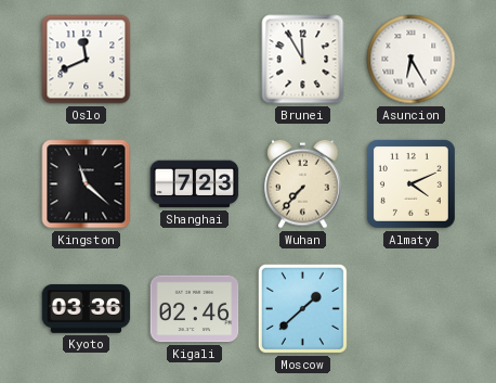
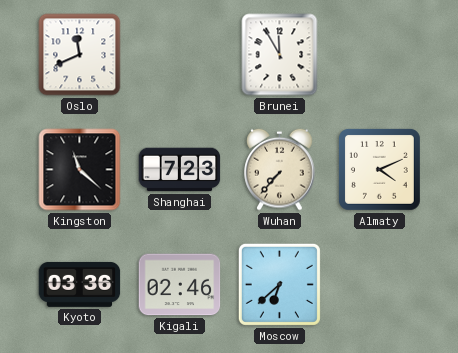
Asuncion: 6:25 -> none (412, 60)
Moscow: 1:38 -> 6:38 (279, 284)
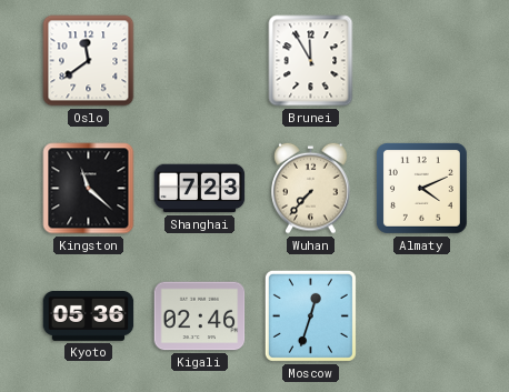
Oslo: 11:41 -> 11:39 (89, 61)
Kyoto: 03:36 -> 05:36 (89, 315)
Moscow: 6:38 -> 12:33 (310, 315)
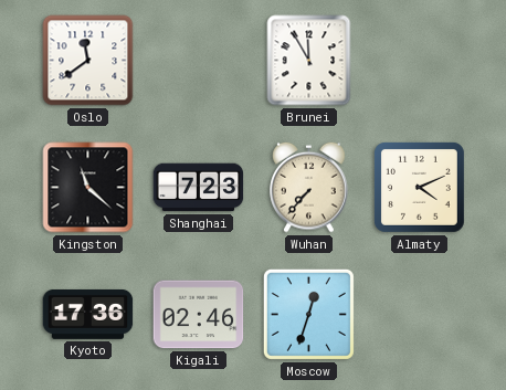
Kyoto: 05:36 -> 17:36 (88, 314)
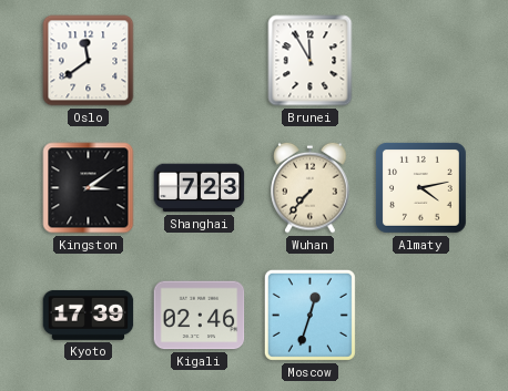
Kingston: 11:22 -> 3:09 (89, 188)
Almaty: 4:11 -> 4:13 (420, 187)
Kyoto: 17:36 -> 17:39 (89, 315)
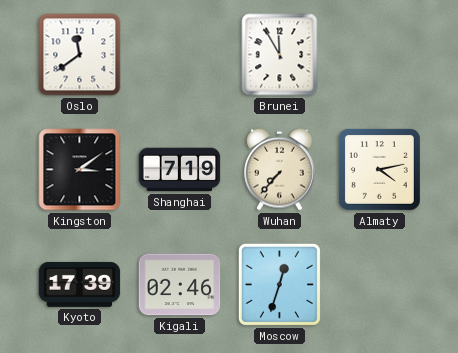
Shanghai: 7:23 -> 7:19 (180, 170)
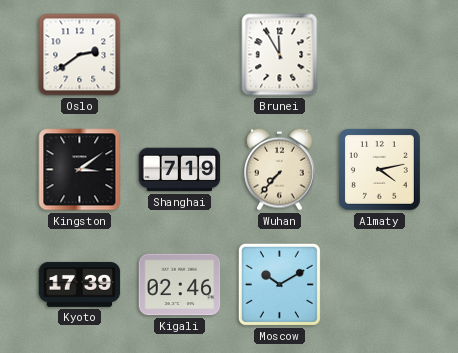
Oslo: 11:39 -> 2:39 (80, 55)
Moscow: 12:33 -> 10:10 (279, 284)
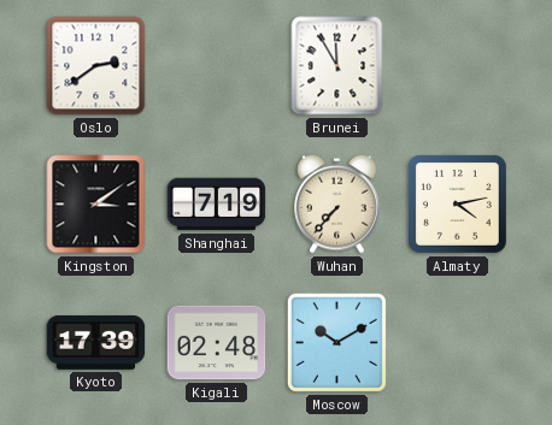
Kigali: 02:46 -> 02:48 (217, 343)
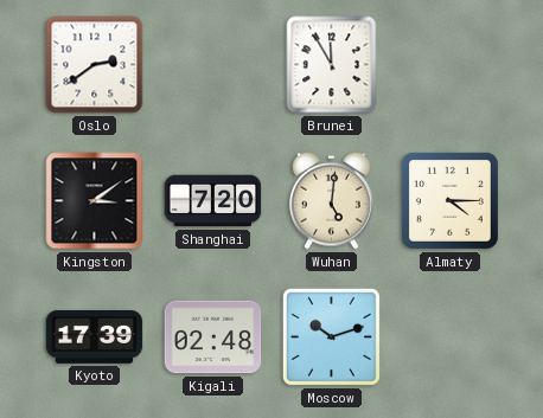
Shanghai: 7:19 -> 7:20 (213, 201)
Wuhan: 7:37 -> 5:01 (332, 200)
Almaty: 4:13 -> 4:15 (449, 200)
Moscow: 10:10 -> 10:12 (331, 336)
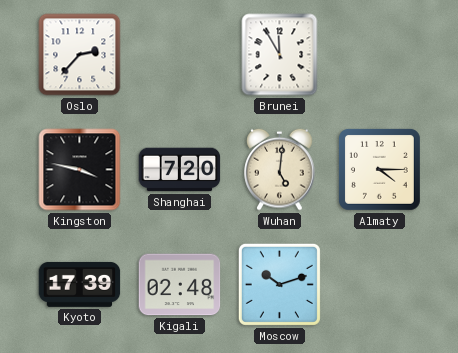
Oslo: 2:39 -> 2:37 (80, 55)
Kingston: 3:09 -> 3:47 (80, 170)
